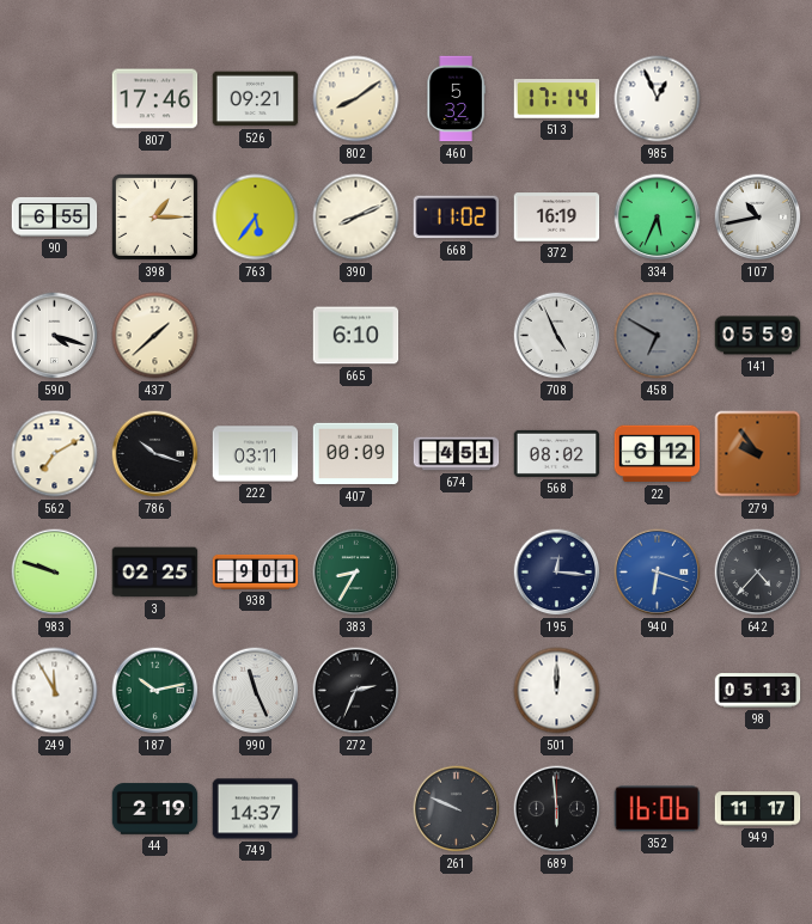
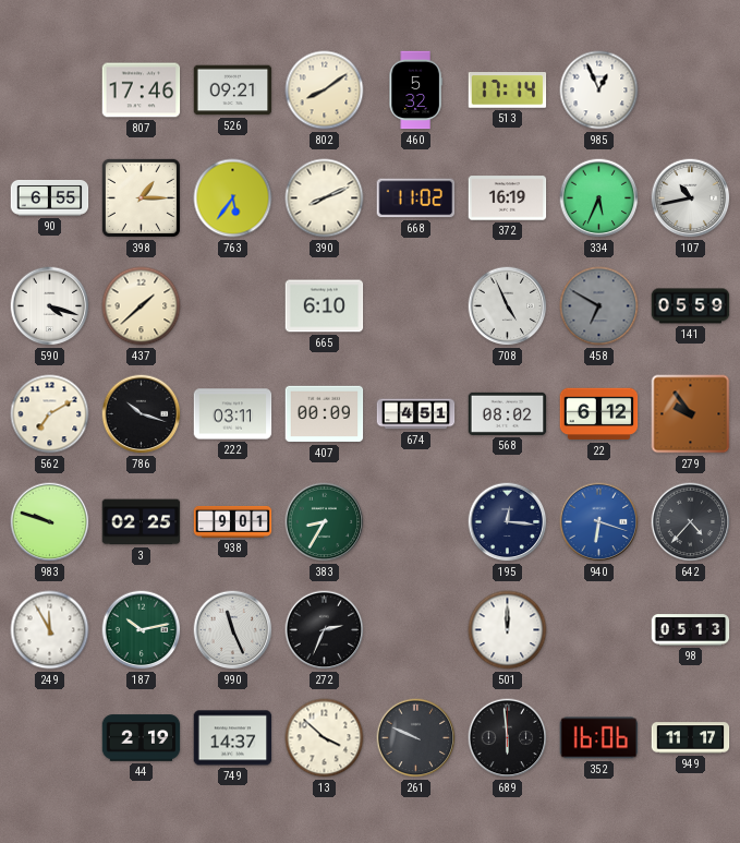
13: none -> 3:52 (325, 738)
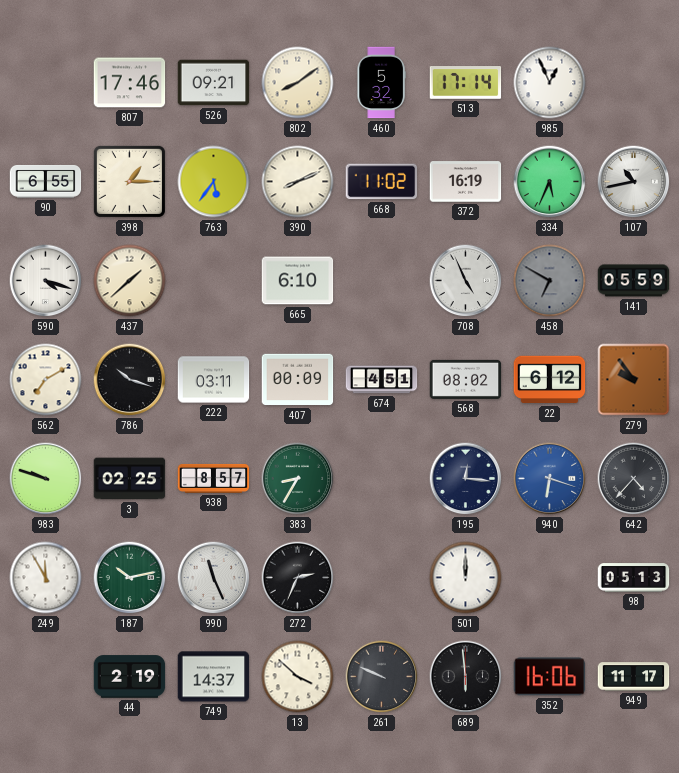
938: 9:01 -> 8:57 (214, 478)
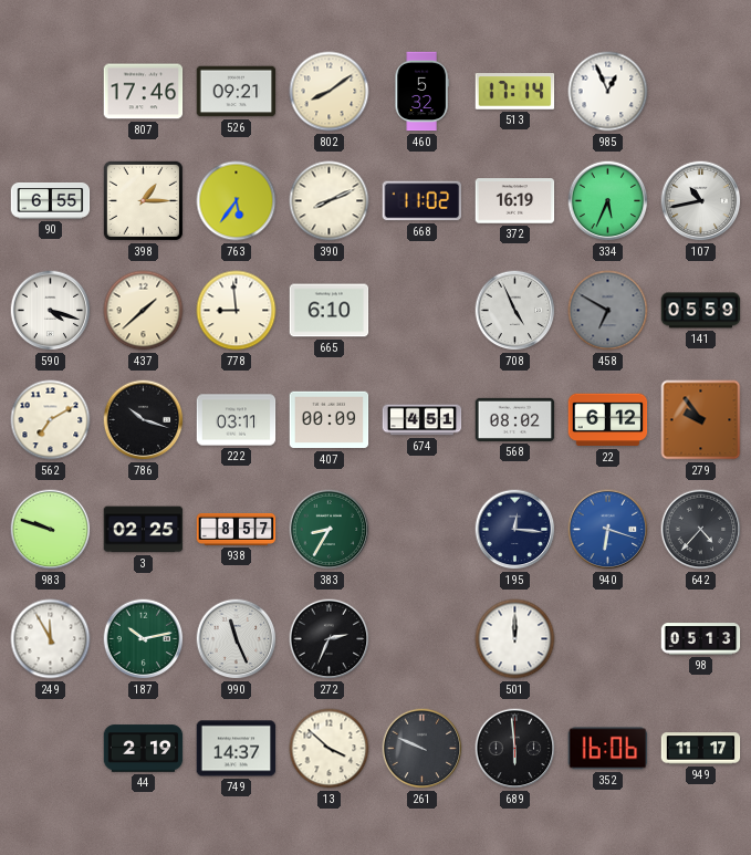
778: none -> 8:59 (237, 311)
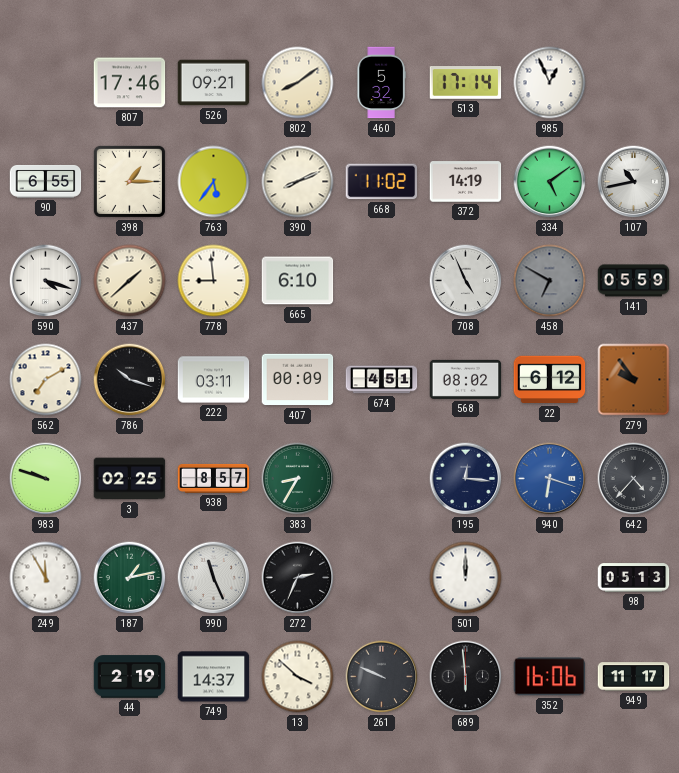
372: 16:19 -> 14:19 (466, 182)
334: 5:34 -> 5:09 (550, 182)
187: 10:13 -> 1:13 (130, 578)
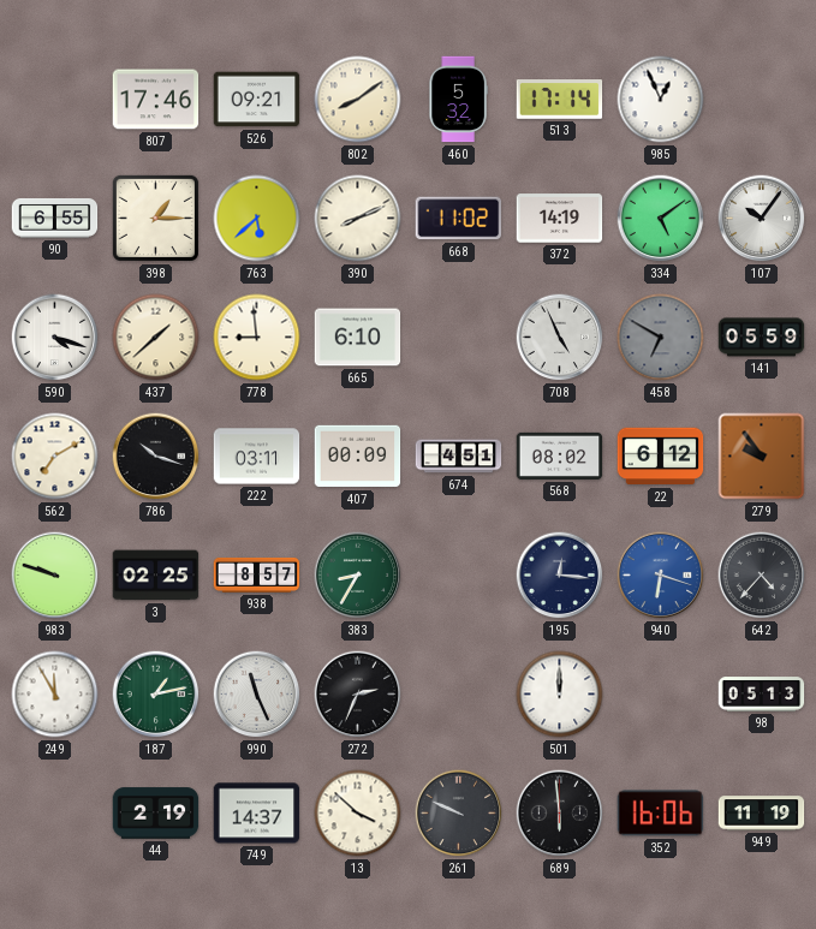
763: 5:36 -> 5:38 (257, 219)
107: 10:43 -> 10:06 (762, 219)
949: 11:17 -> 11:19 (762, 814)
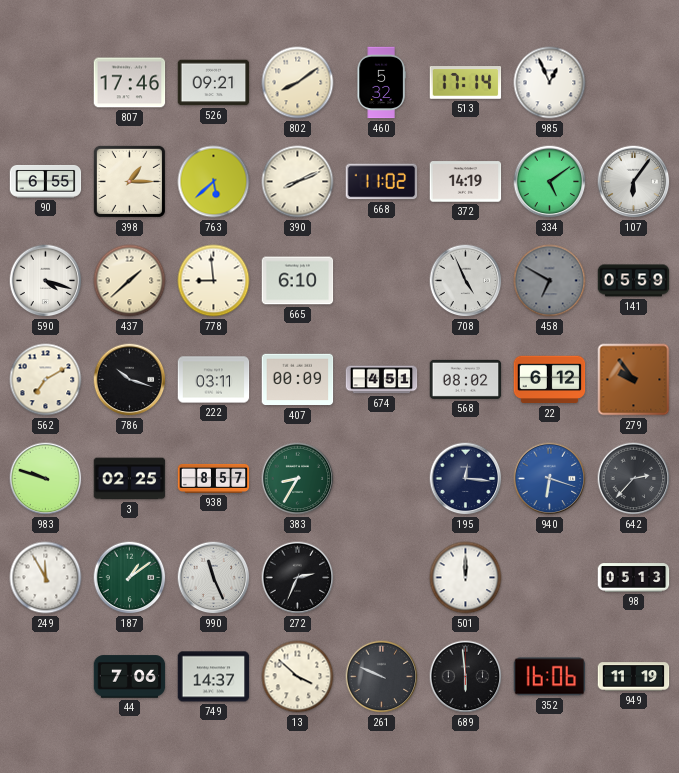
107: 10:06 -> 6:06 (634, 182)
642: 4:37 -> 2:37 (634, 479)
187: 1:13 -> 1:09 (130, 578)
44: 2:19 -> 7:06 (130, 677)
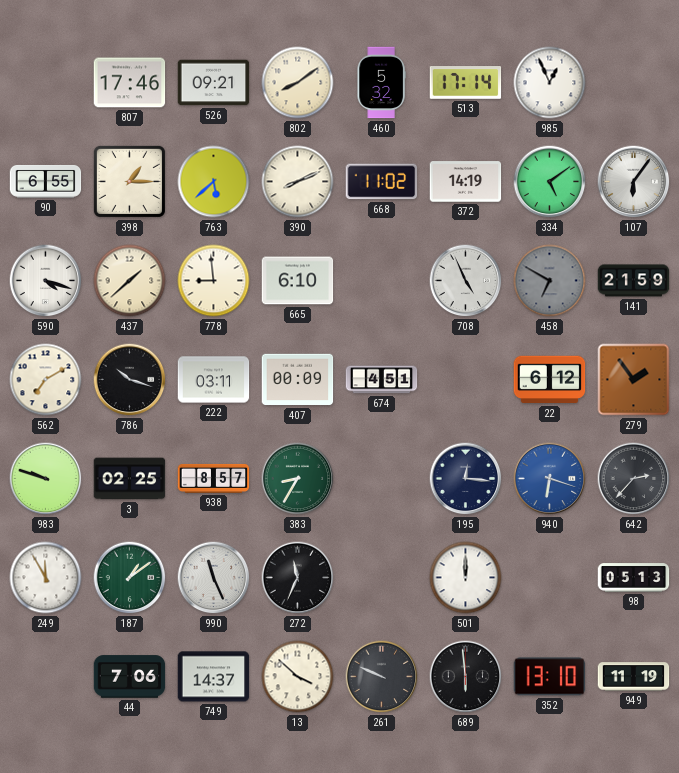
141: 05:59 -> 21:59 (634, 281)
568: 08:02 -> none (466, 379)
279: 9:54 -> 1:54 (634, 380)
272: 2:34 -> 11:34 (298, 578)
352: 16:06 -> 13:10 (550, 677)
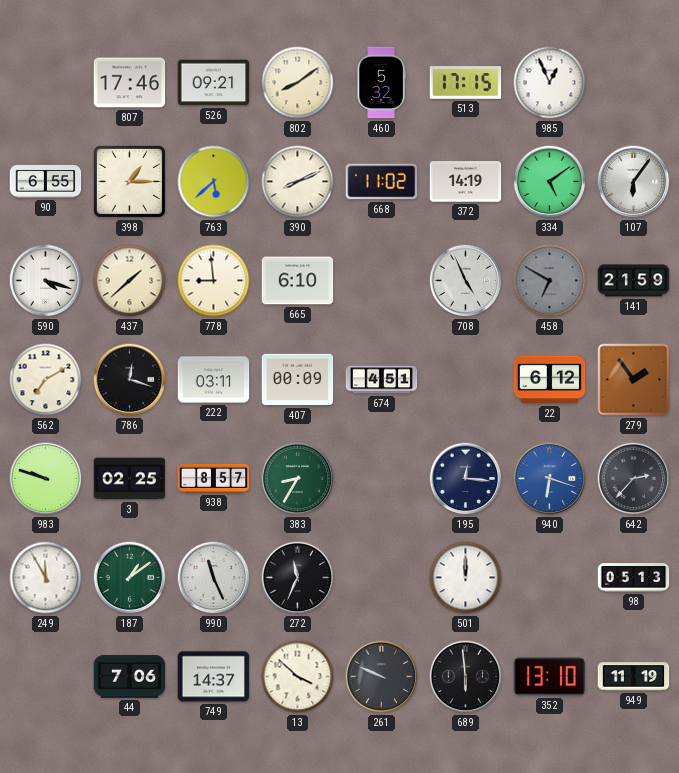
513: 17:14 -> 17:15 (466, 83)
786: 10:18 -> 12:18 (130, 380)
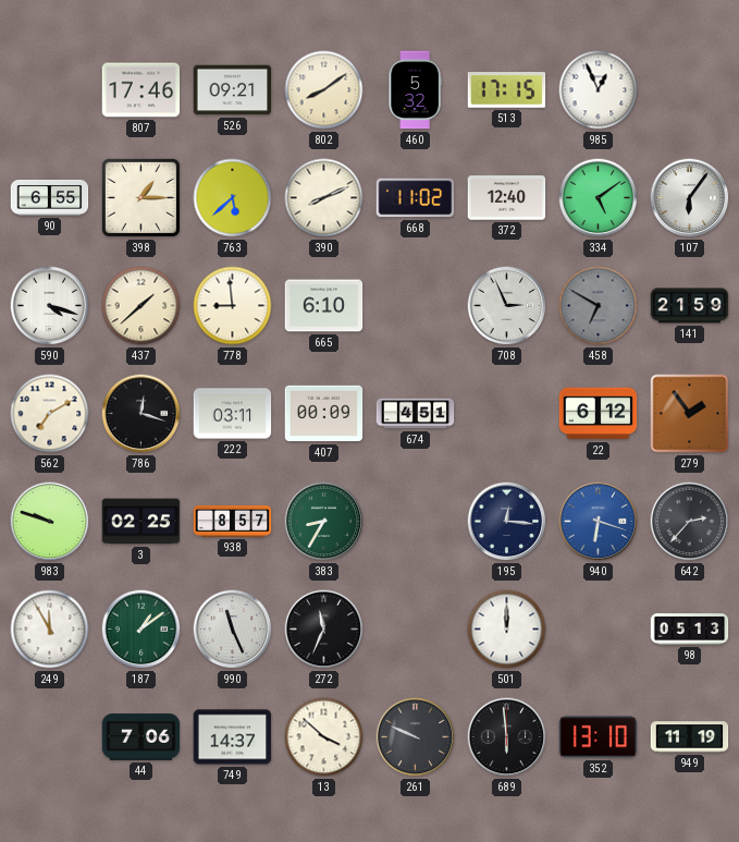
372: 14:19 -> 12:40 (507, 198)
708: 4:56 -> 2:56 (507, 306)
